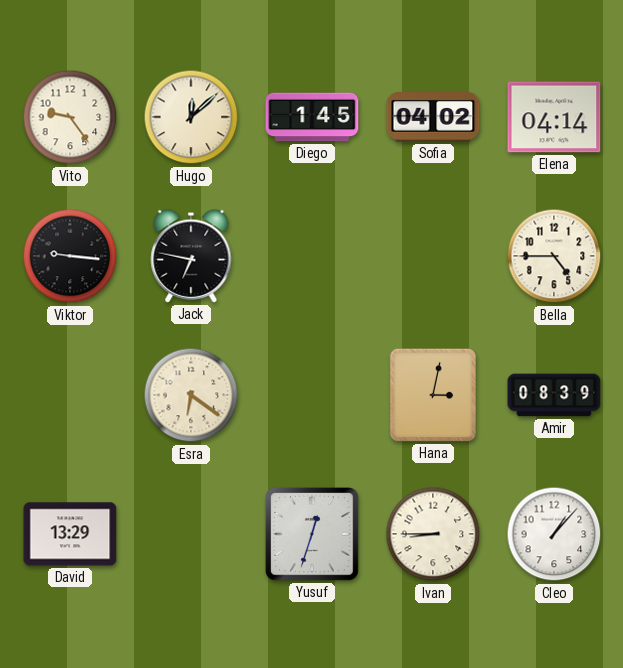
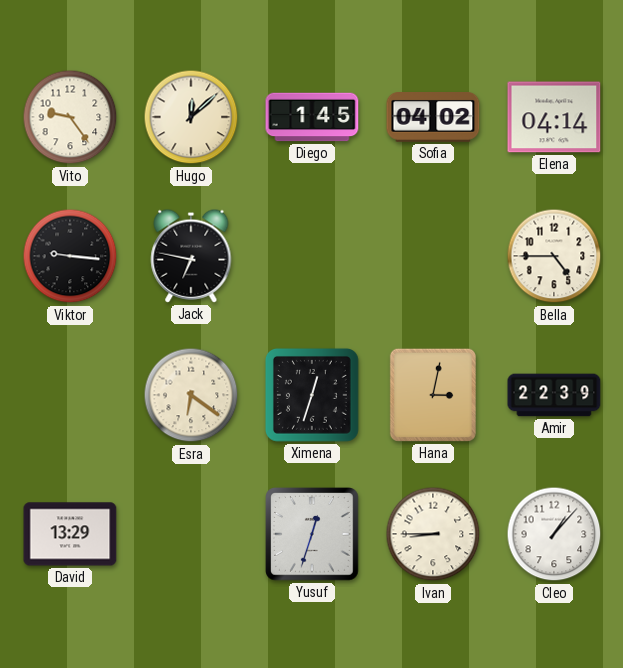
Ximena: none -> 12:33 (312, 395)
Amir: 08:39 -> 22:39 (554, 395)
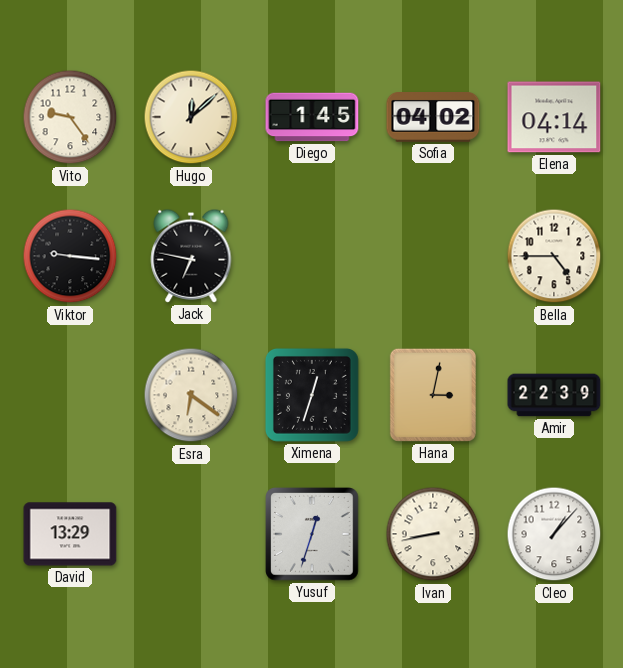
Ivan: 8:45 -> 8:43 (433, 534)
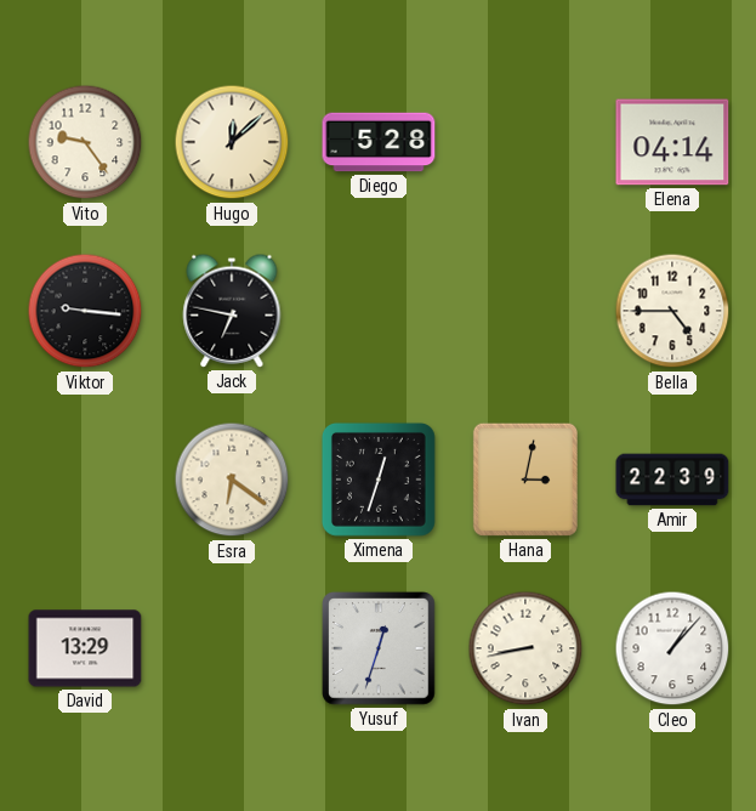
Diego: 1:45 -> 5:28 (379, 142)
Sofia: 04:02 -> none (433, 118)
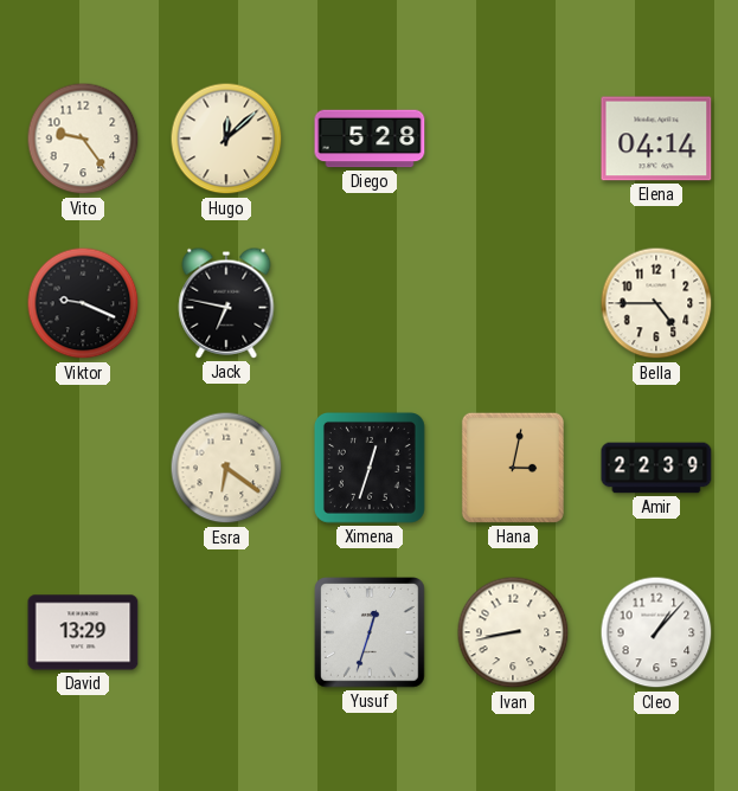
Viktor: 9:16 -> 9:19 (83, 303)
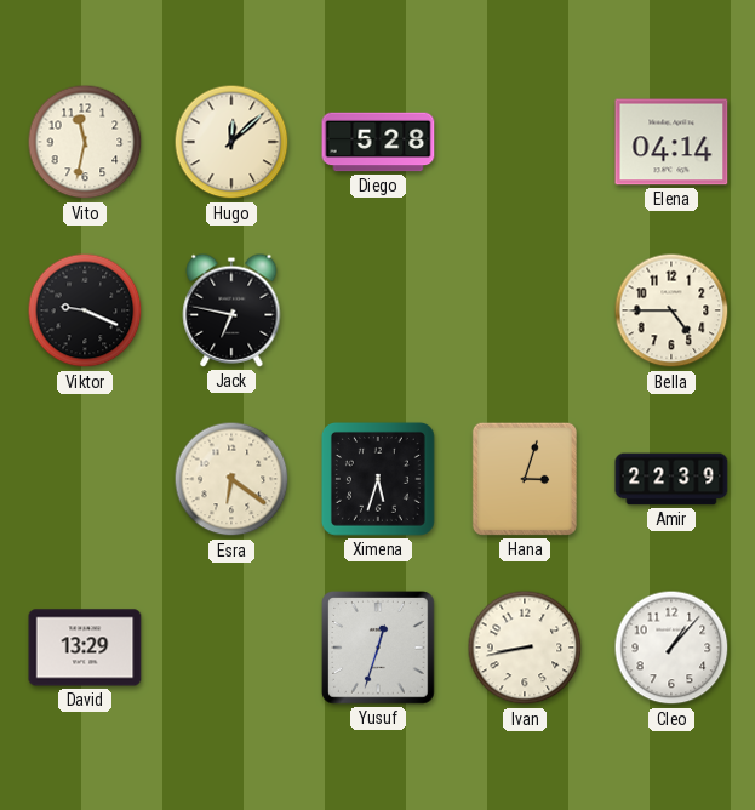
Vito: 9:24 -> 11:32 (85, 142)
Ximena: 12:33 -> 5:33 (378, 479)
Hana: 3:02 -> 3:03 (525, 479)
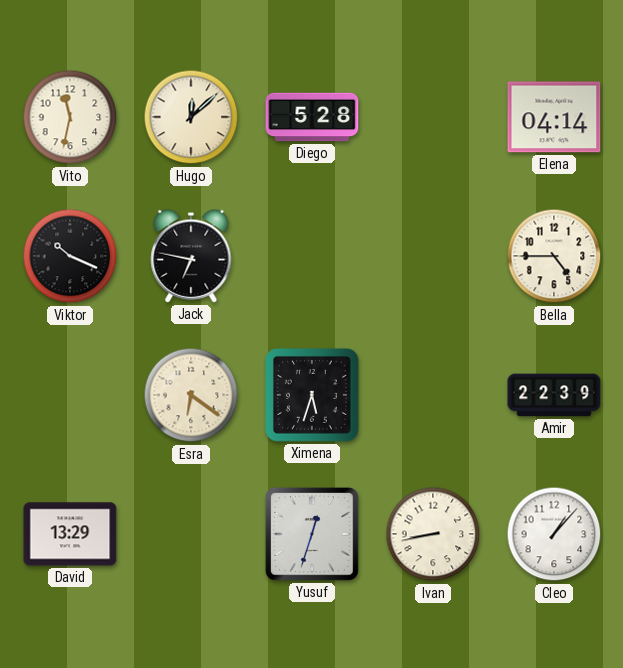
Viktor: 9:19 -> 10:19 (70, 256)
Hana: 3:03 -> none (525, 479)
